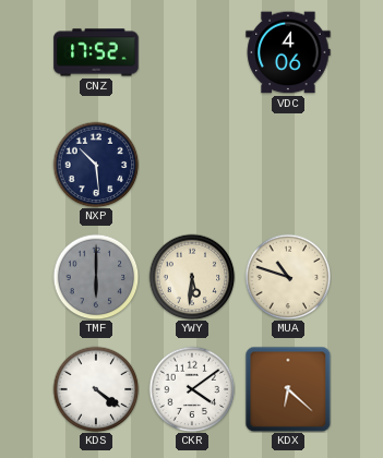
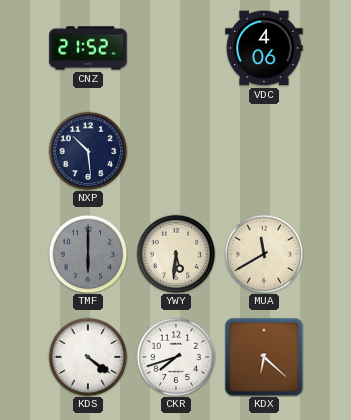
CNZ: 17:52 -> 21:52 (88, 48)
MUA: 10:48 -> 11:40 (264, 254)
CKR: 4:09 -> 7:42 (176, 357)
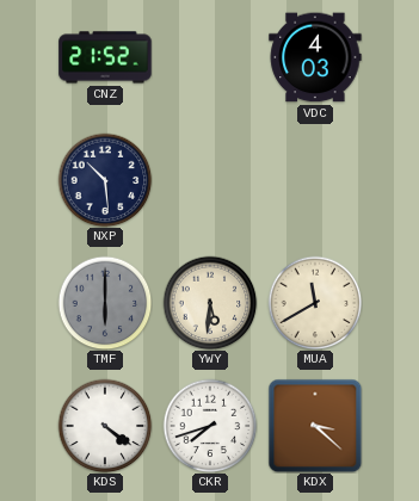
VDC: 4:06 -> 4:03 (315, 57)
KDX: 6:22 -> 3:22 (315, 426)
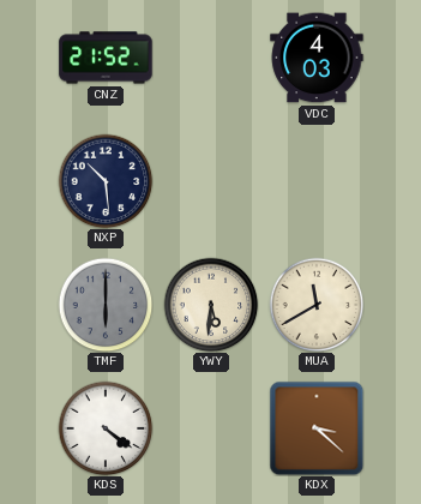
CKR: 7:42 -> none (210, 426)
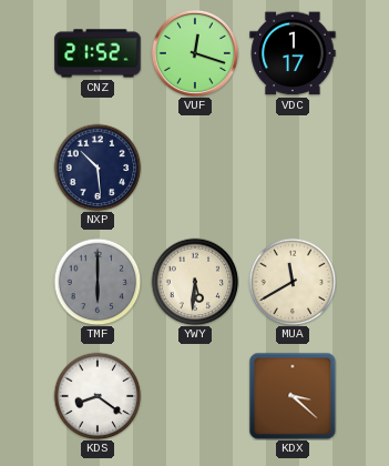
VUF: none -> 12:18 (195, 53)
VDC: 4:03 -> 1:17 (293, 53)
KDS: 4:21 -> 8:21 (98, 396)
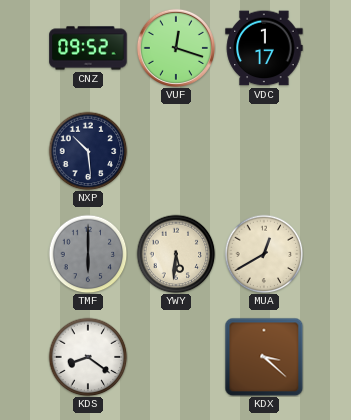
CNZ: 21:52 -> 09:52 (88, 48)
MUA: 11:40 -> 12:40 (264, 254)
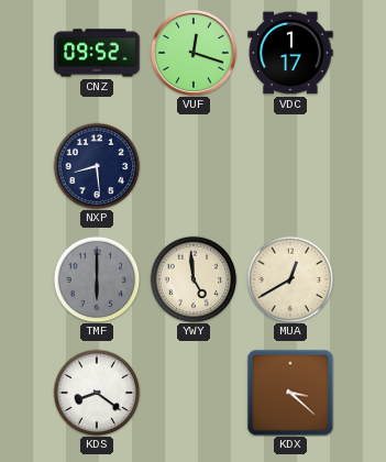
NXP: 10:29 -> 8:29 (97, 166)
YWY: 5:31 -> 4:59 (194, 279)
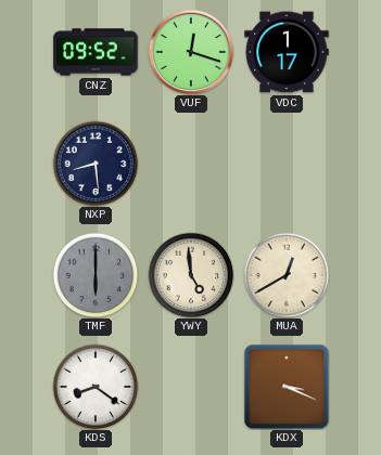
KDX: 3:22 -> 3:19 (287, 387)
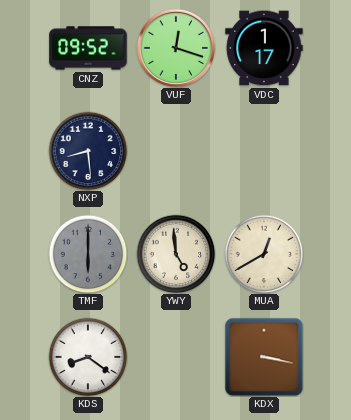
KDX: 3:19 -> 3:17 (264, 357)
